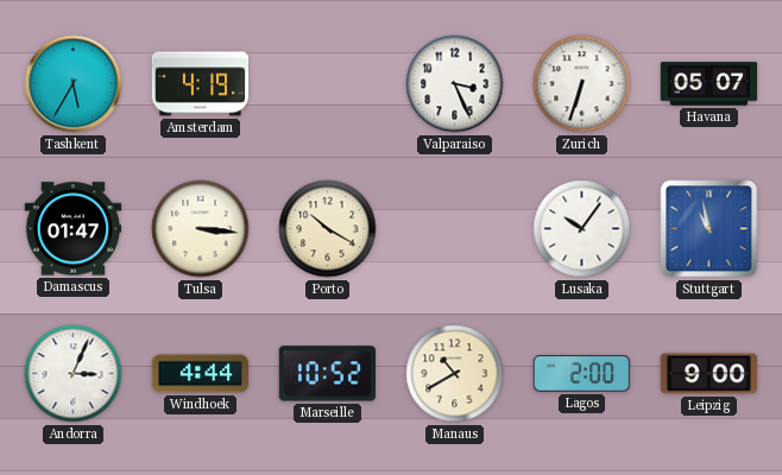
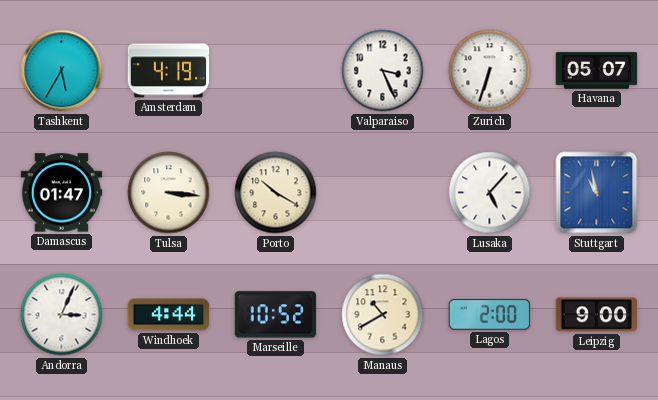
Lusaka: 10:06 -> 5:07 (490, 193)
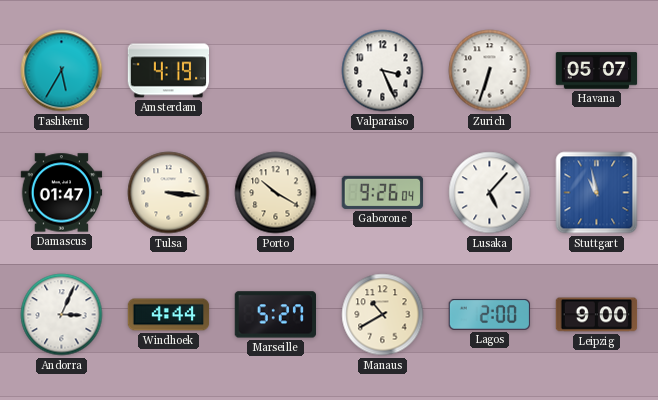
Gaborone: none -> 9:26 (383, 192)
Marseille: 10:52 -> 5:27 (275, 315)
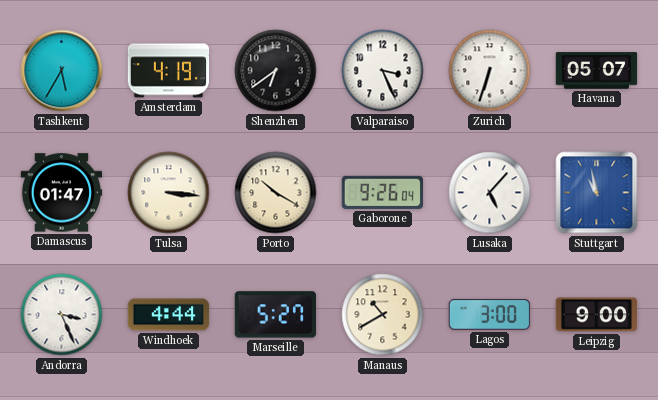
Shenzhen: none -> 6:39 (276, 71)
Andorra: 3:04 -> 3:26 (62, 315)
Lagos: 2:00 -> 3:00 (490, 314)
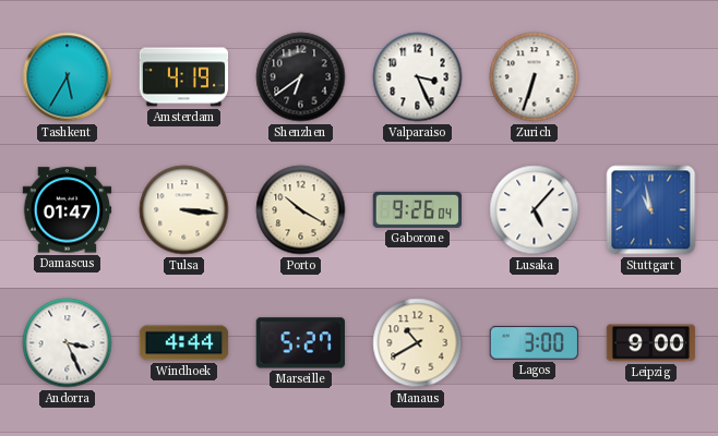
Havana: 05:07 -> none (597, 71)
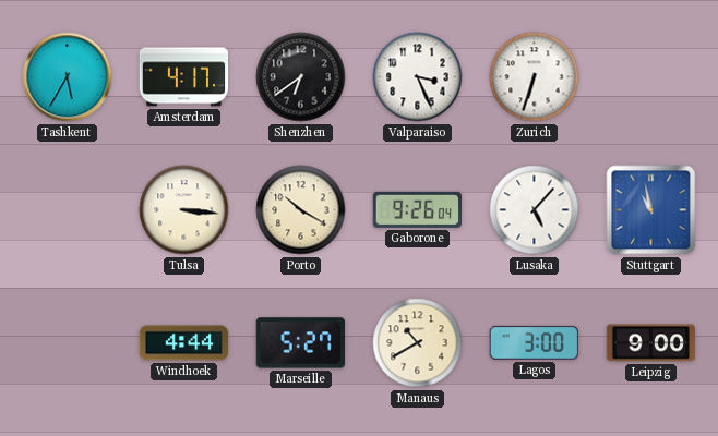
Amsterdam: 4:19 -> 4:17 (184, 77)
Damascus: 01:47 -> none (68, 210)
Andorra: 3:26 -> none (68, 343)
